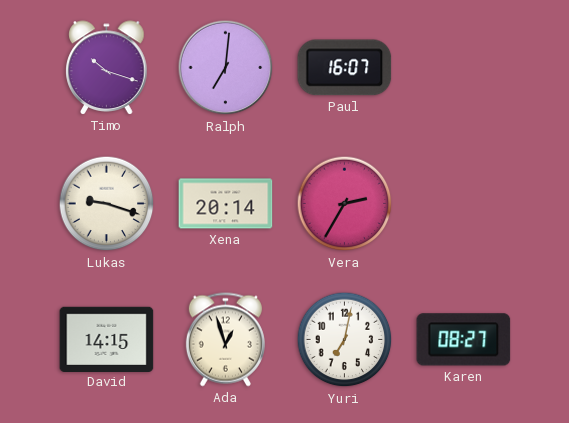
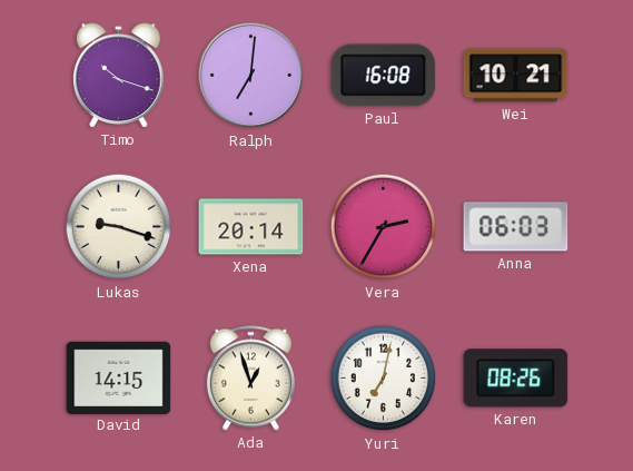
Paul: 16:07 -> 16:08 (384, 76)
Wei: none -> 10:21 (516, 76)
Anna: none -> 06:03 (516, 227)
Karen: 08:27 -> 08:26 (516, 379)
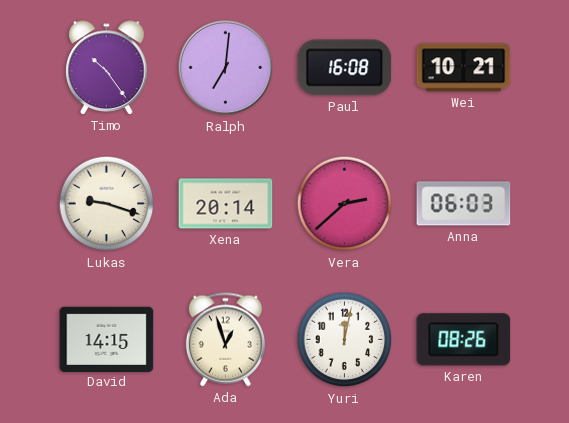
Timo: 10:18 -> 10:24 (107, 68)
Vera: 2:35 -> 2:38 (345, 204)
Yuri: 7:02 -> 12:02 (345, 340)
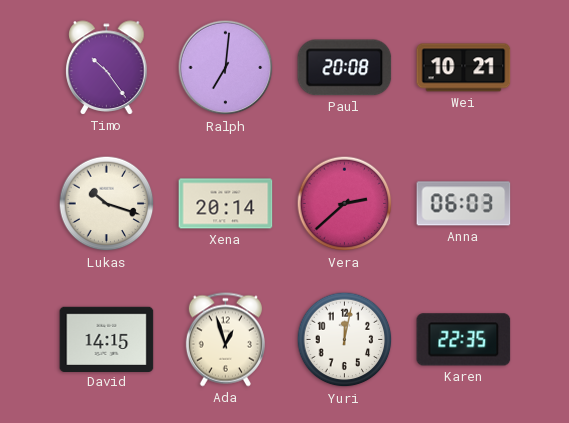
Paul: 16:08 -> 20:08 (345, 68)
Lukas: 9:18 -> 10:18 (107, 204)
Karen: 08:26 -> 22:35 (464, 340)
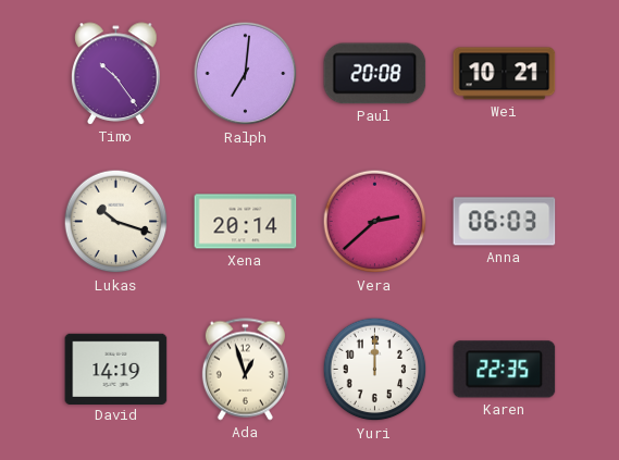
David: 14:15 -> 14:19 (116, 369)
Yuri: 12:02 -> 12:00 (375, 370)
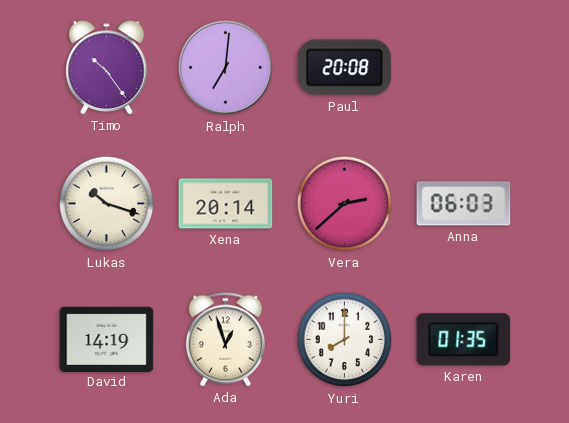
Wei: 10:21 -> none (505, 74)
Yuri: 12:00 -> 8:00 (345, 340)
Karen: 22:35 -> 01:35 (464, 340)
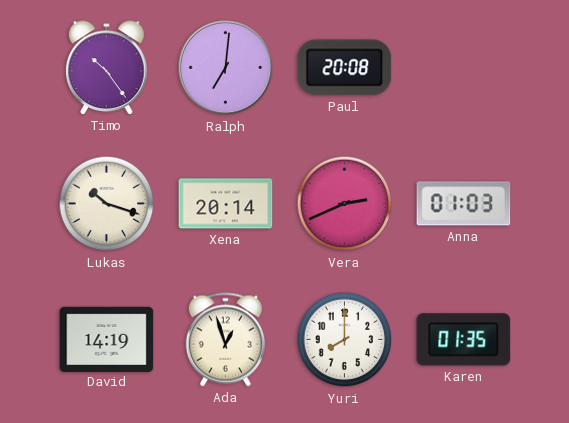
Vera: 2:38 -> 2:41 (345, 204)
Anna: 06:03 -> 01:03 (464, 204)
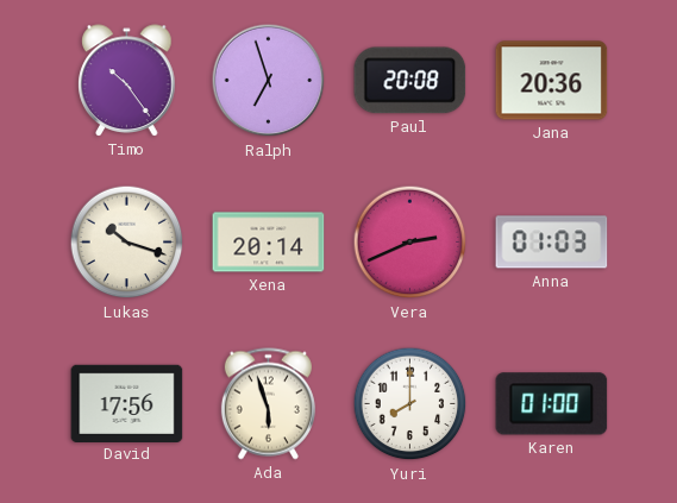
Ralph: 7:01 -> 6:57 (269, 81)
Jana: none -> 20:36 (552, 81)
David: 14:19 -> 17:56 (127, 403)
Ada: 12:57 -> 5:57 (268, 404)
Karen: 01:35 -> 01:00 (552, 404)
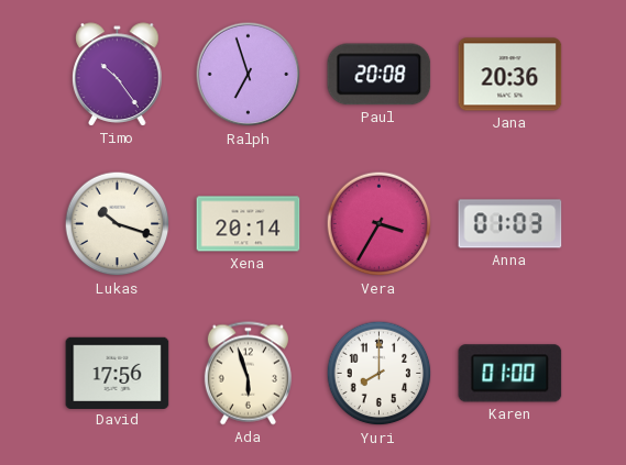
Vera: 2:41 -> 3:35 (380, 224)
